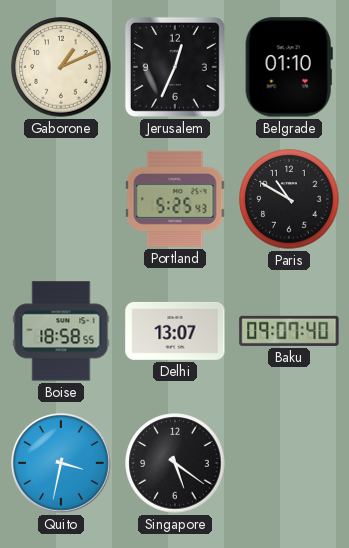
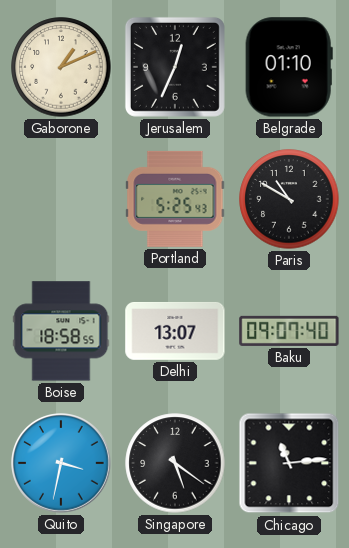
Chicago: none -> 11:14 (289, 463)
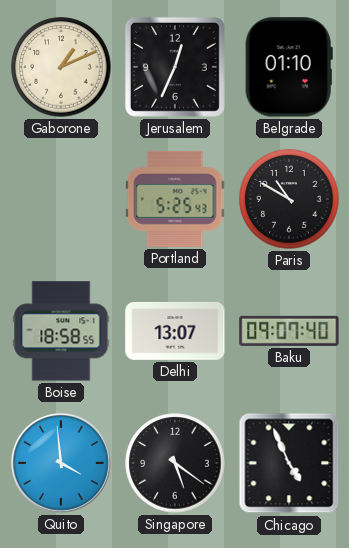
Quito: 3:32 -> 3:59 (62, 464)
Chicago: 11:14 -> 4:56 (289, 463)
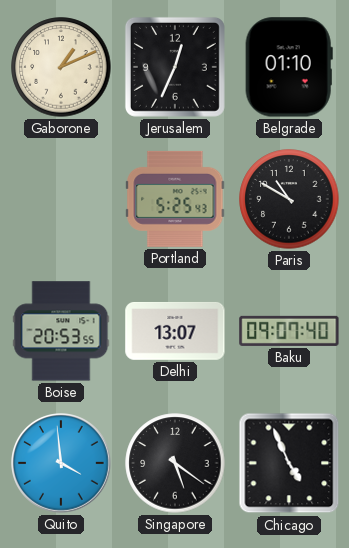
Boise: 18:58 -> 20:53 (61, 331)
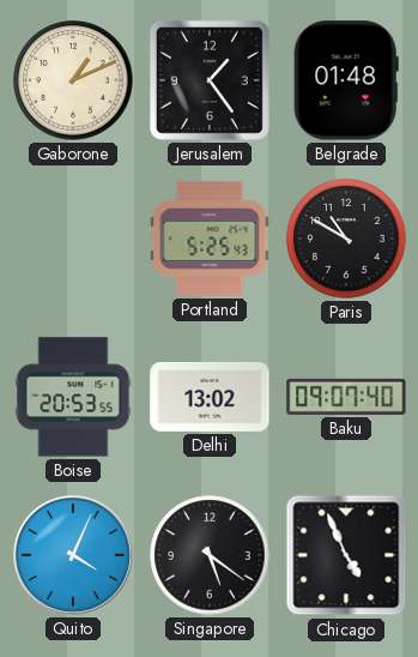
Jerusalem: 12:34 -> 1:24 (210, 80)
Belgrade: 01:10 -> 01:48 (346, 80)
Delhi: 13:07 -> 13:02 (210, 397)
Quito: 3:59 -> 4:04 (74, 556)
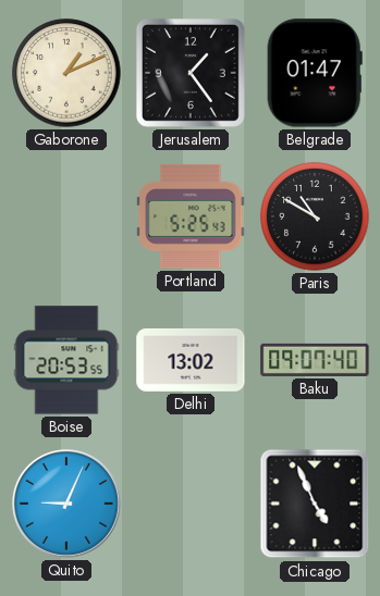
Belgrade: 01:48 -> 01:47 (315, 73)
Quito: 4:04 -> 9:04 (68, 505)
Singapore: 5:21 -> none (210, 555)
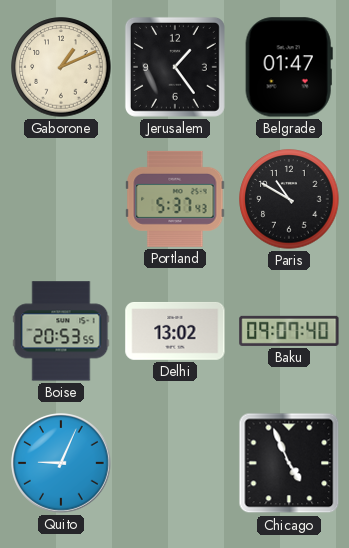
Portland: 5:25 -> 5:37 (175, 199)
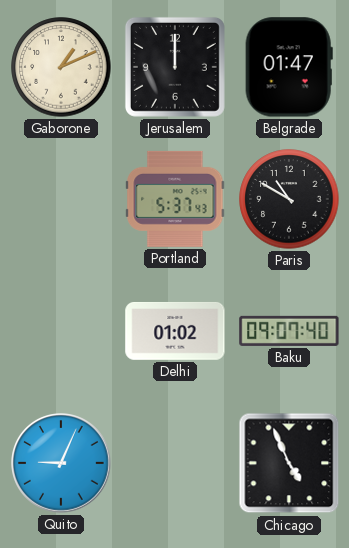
Jerusalem: 1:24 -> 12:00 (175, 67)
Boise: 20:53 -> none (61, 331)
Delhi: 13:02 -> 01:02 (175, 331)
